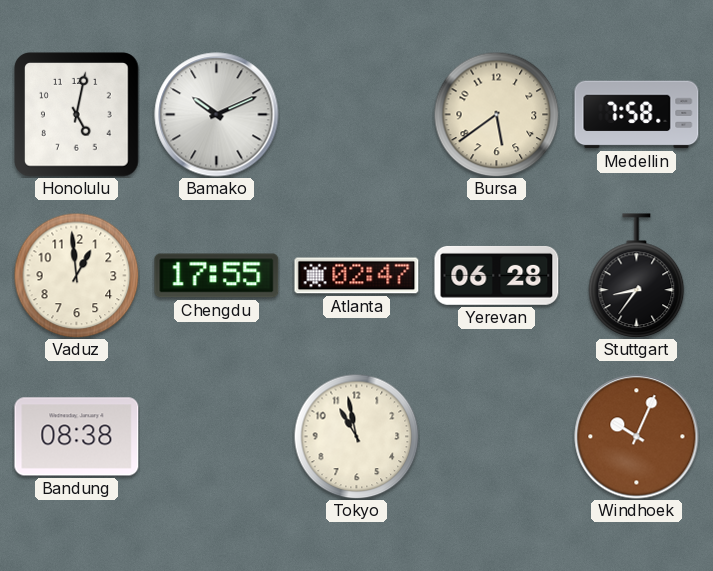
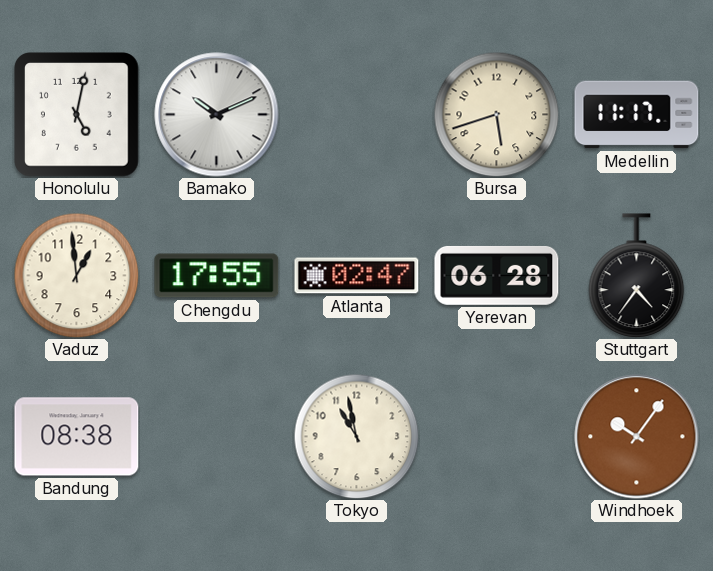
Bursa: 5:39 -> 5:42 (496, 114)
Medellin: 7:58 -> 11:17 (637, 115)
Stuttgart: 8:36 -> 4:36 (637, 275)
Windhoek: 10:04 -> 10:06 (637, 437)
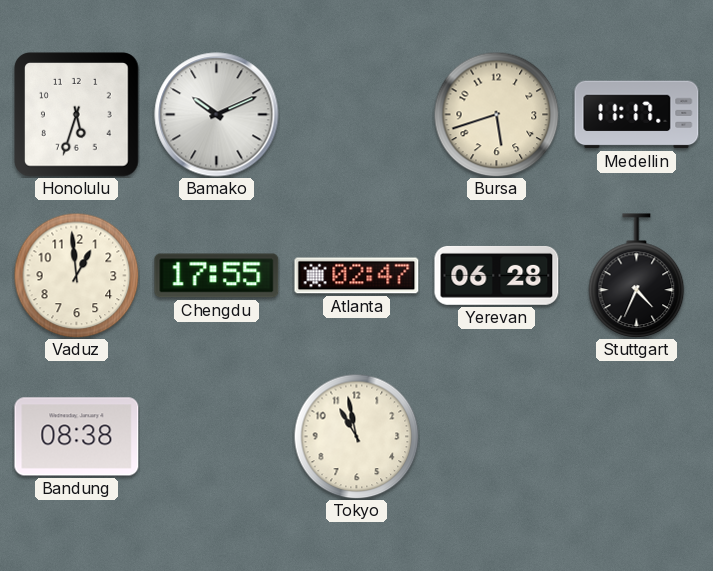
Honolulu: 5:02 -> 5:33 (77, 115)
Stuttgart: 4:36 -> 4:34 (637, 275)
Windhoek: 10:06 -> none (637, 437)
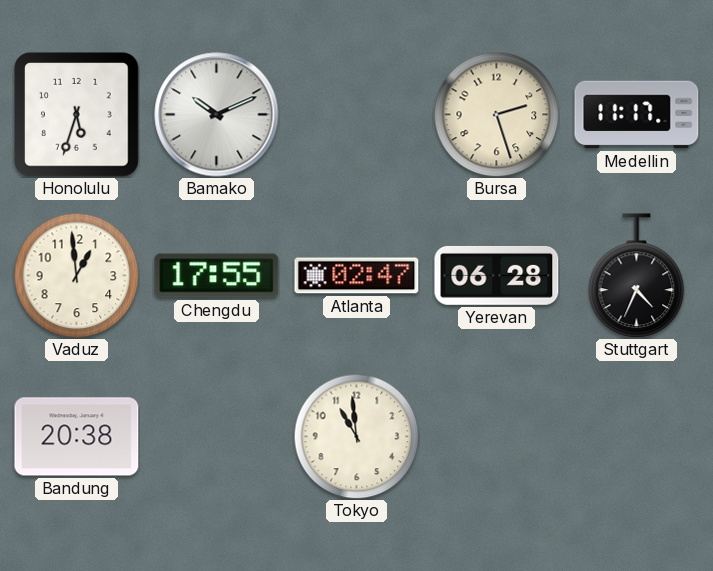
Bursa: 5:42 -> 2:27 (496, 114)
Bandung: 08:38 -> 20:38 (77, 437)
Tokyo: 10:58 -> 10:59 (356, 436)
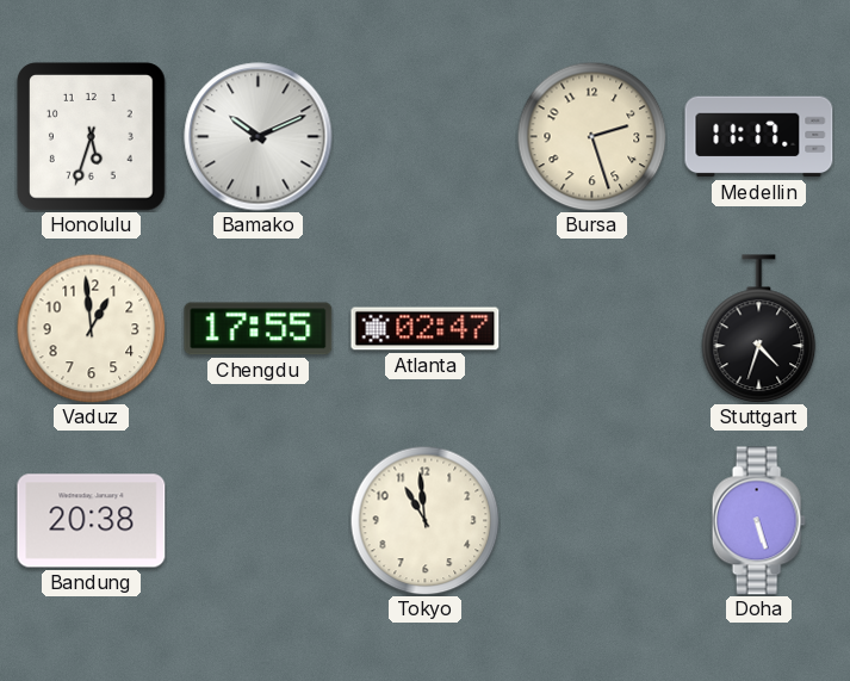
Yerevan: 06:28 -> none (497, 275)
Stuttgart: 4:34 -> 4:33 (759, 328)
Doha: none -> 5:27 (758, 521)
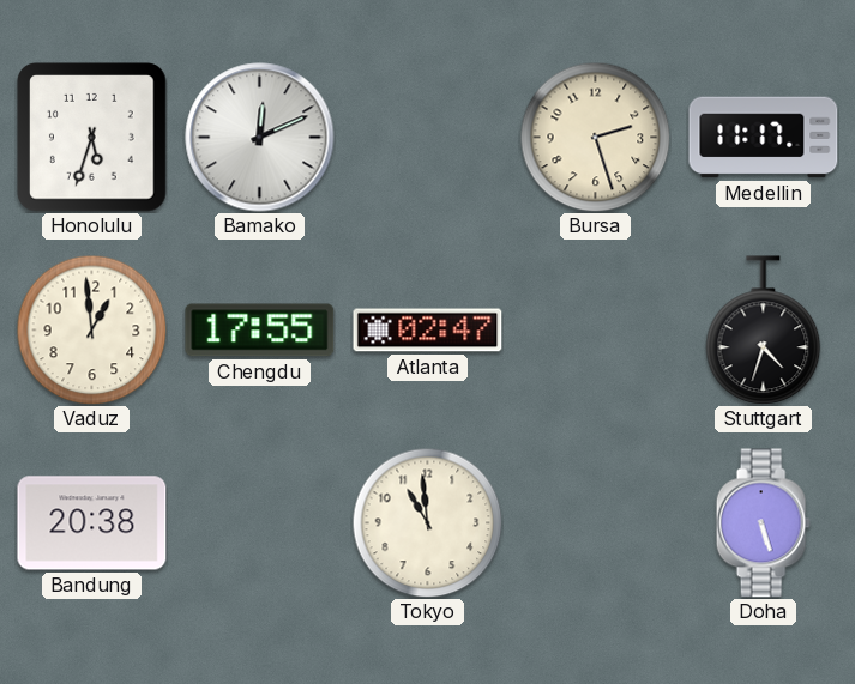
Bamako: 10:11 -> 12:11 (260, 138)
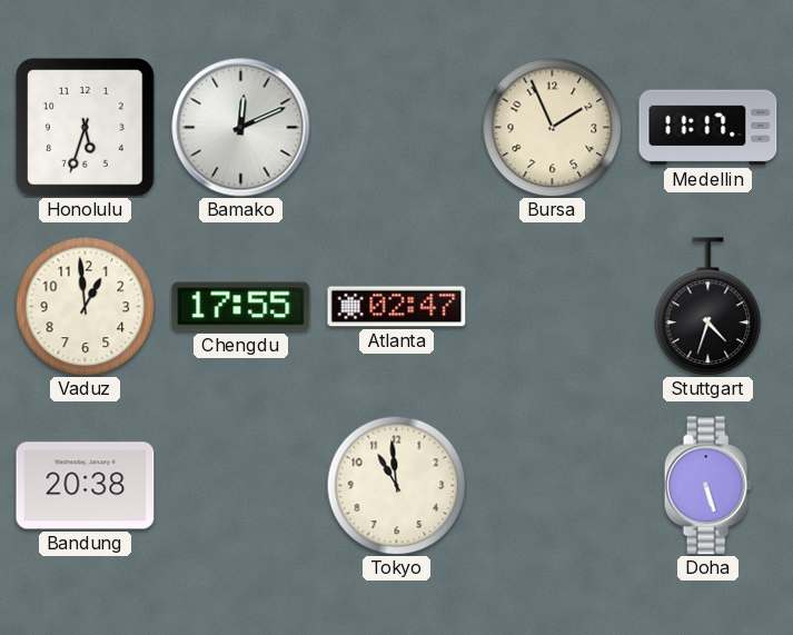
Bursa: 2:27 -> 1:56 (552, 127)
